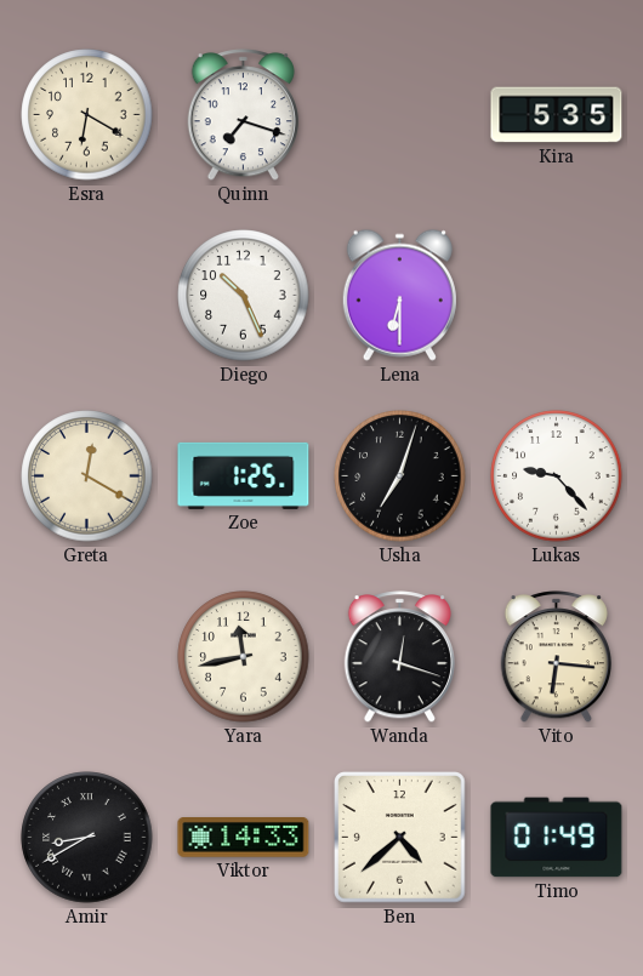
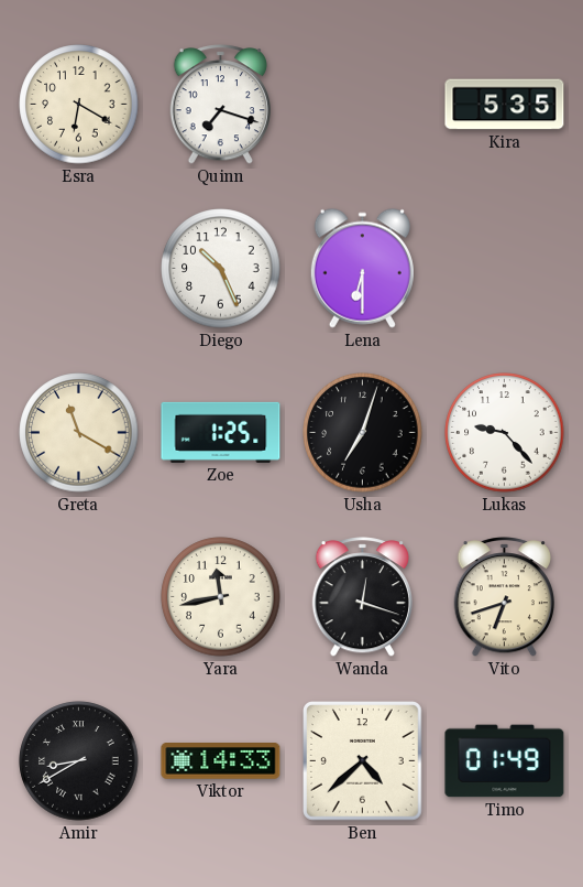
Greta: 12:20 -> 11:20 (79, 433)
Vito: 6:16 -> 6:42 (504, 597)
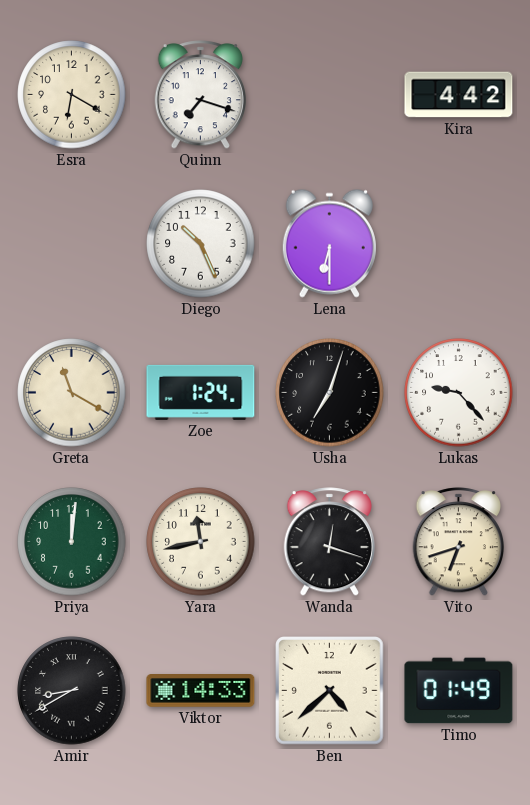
Kira: 5:35 -> 4:42 (459, 95)
Zoe: 1:25 -> 1:24 (201, 392)
Priya: none -> 12:01 (72, 542)
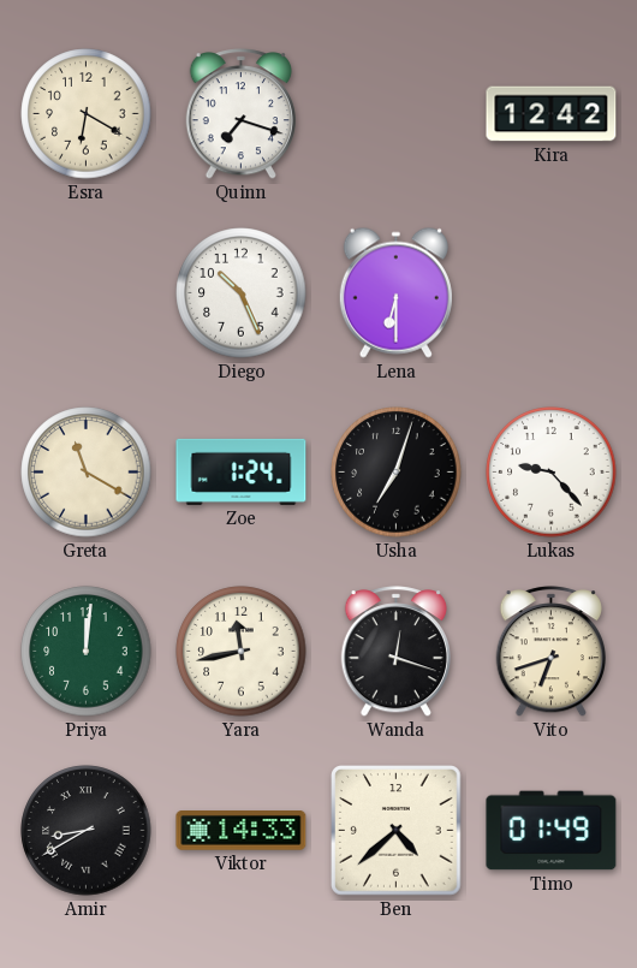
Kira: 4:42 -> 12:42 (552, 114)
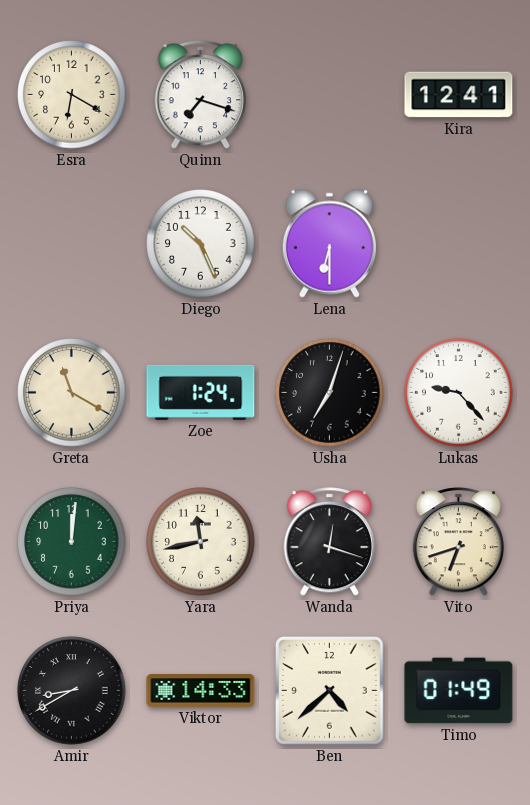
Kira: 12:42 -> 12:41 (459, 95)
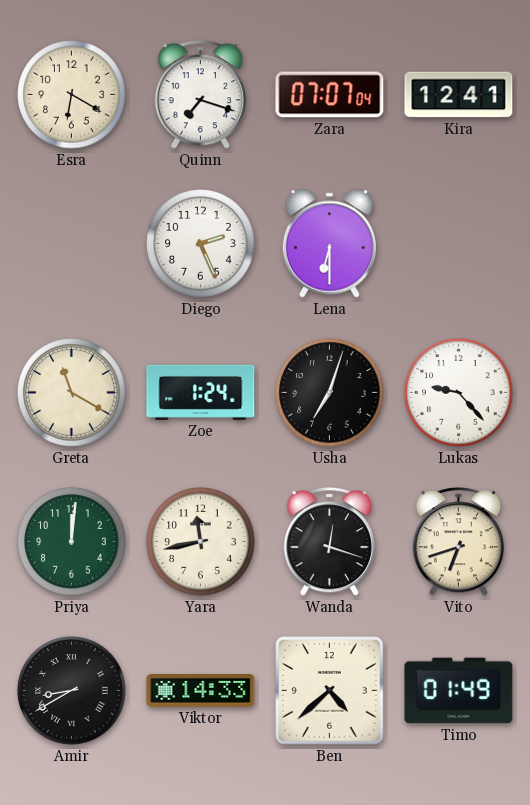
Zara: none -> 07:07 (330, 95)
Diego: 10:26 -> 2:26 (201, 244)
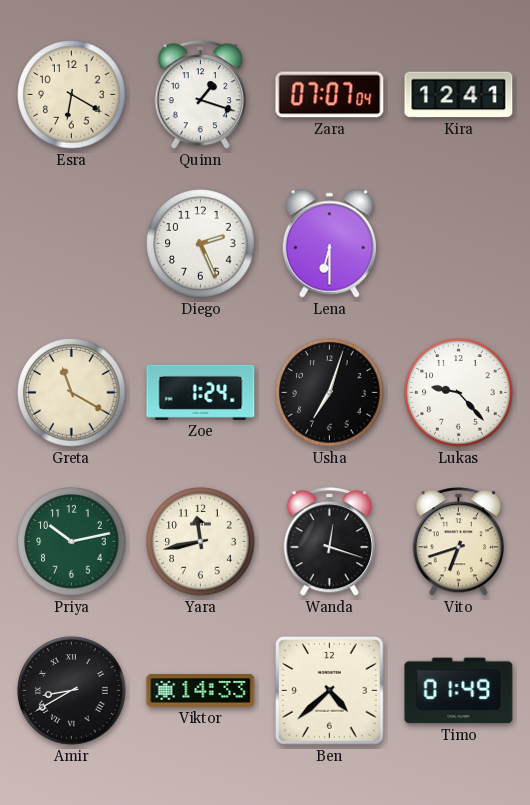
Quinn: 7:18 -> 1:18 (200, 95)
Priya: 12:01 -> 10:13 (72, 542)
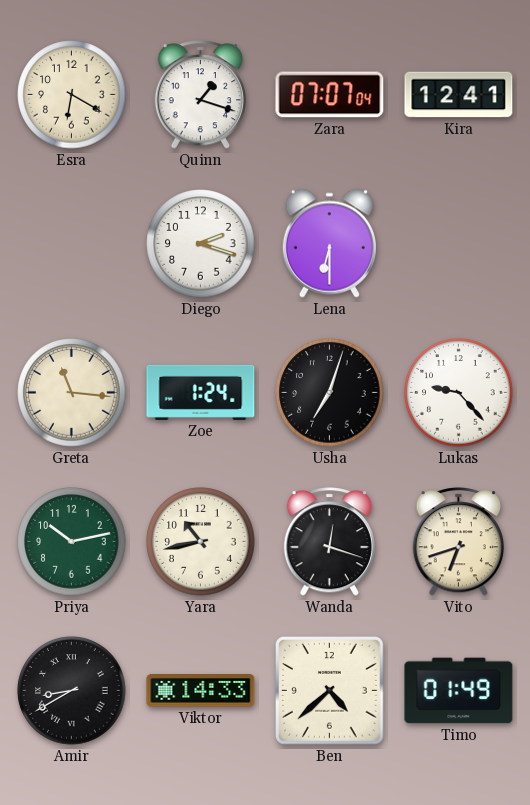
Diego: 2:26 -> 2:18 (201, 244)
Greta: 11:20 -> 11:16 (72, 393)
Yara: 11:43 -> 10:43 (201, 542)
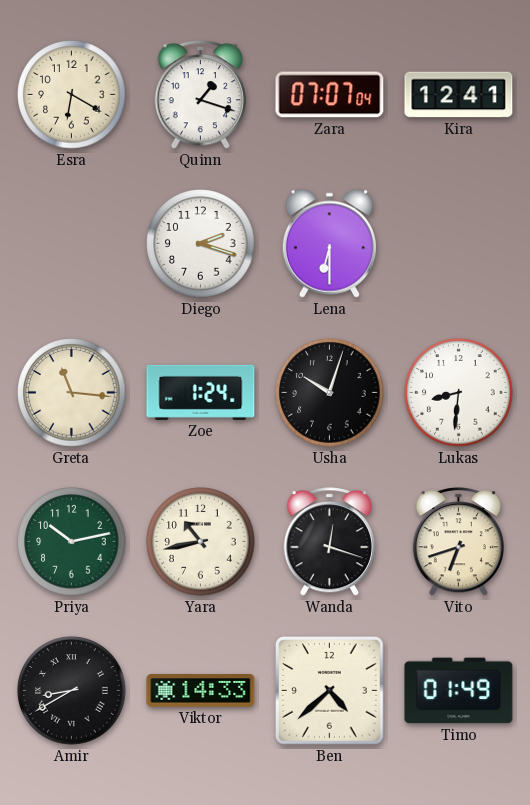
Usha: 7:03 -> 10:03 (330, 393)
Lukas: 9:23 -> 8:31 (459, 393)
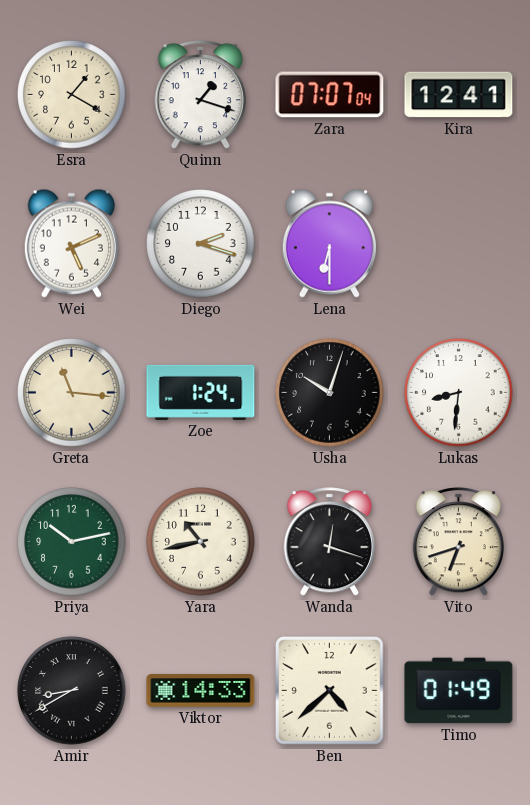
Esra: 6:20 -> 1:20 (72, 95)
Wei: none -> 5:11 (71, 243)
